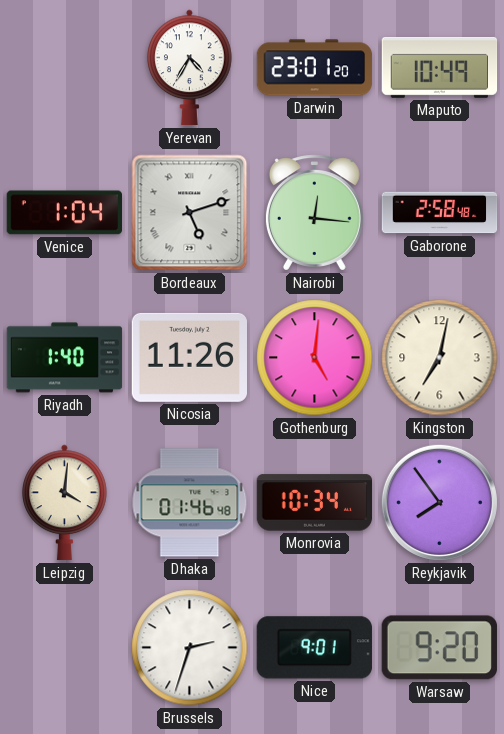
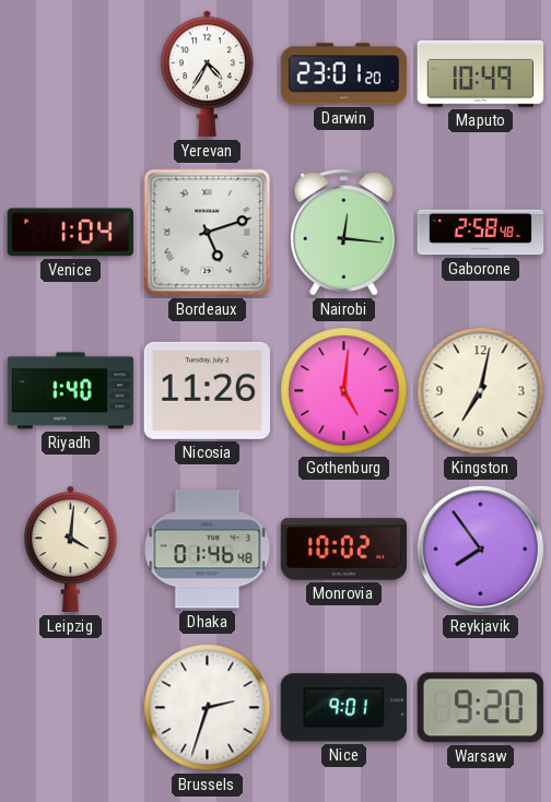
Monrovia: 10:34 -> 10:02 (344, 550)
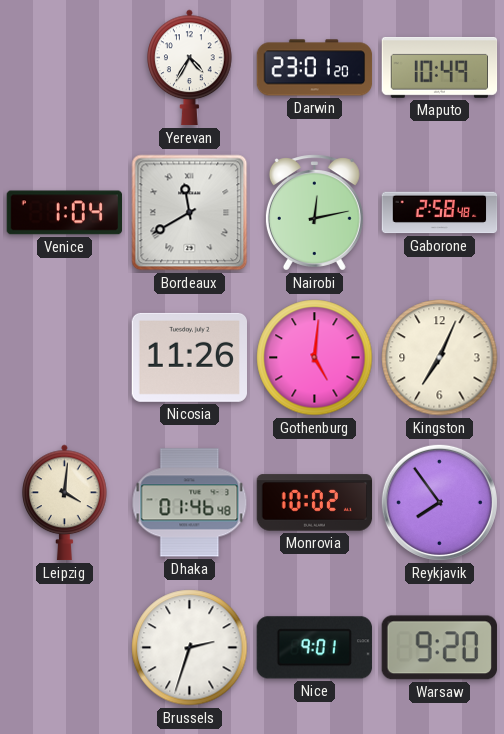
Bordeaux: 5:12 -> 11:40 (190, 213)
Nairobi: 12:16 -> 12:13 (314, 213)
Riyadh: 1:40 -> none (71, 391)
Kingston: 7:02 -> 7:04 (440, 358)
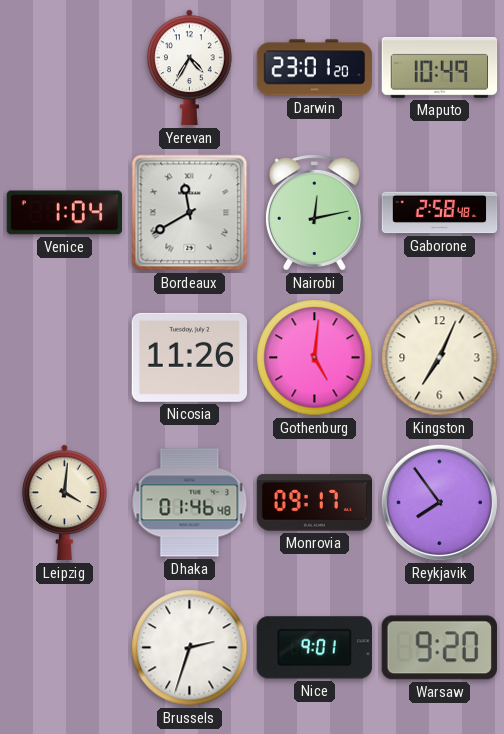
Monrovia: 10:02 -> 09:17 (315, 503)
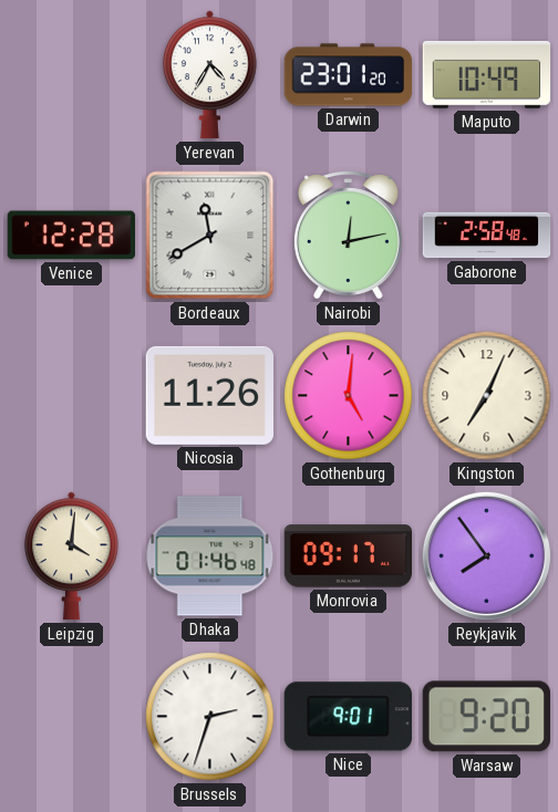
Venice: 1:04 -> 12:28 (71, 236)
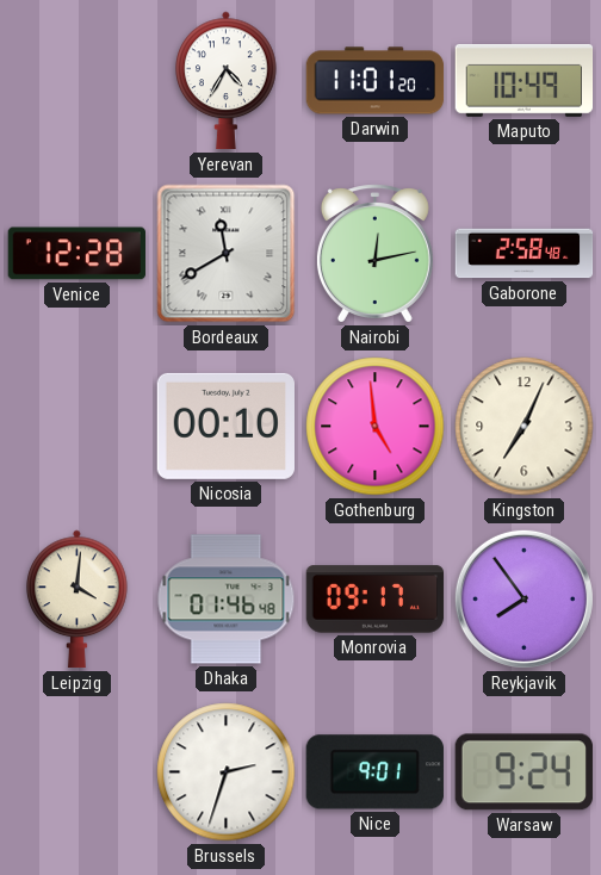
Darwin: 23:01 -> 11:01 (376, 81)
Nicosia: 11:26 -> 00:10 (225, 426)
Gothenburg: 5:01 -> 4:59 (376, 427)
Warsaw: 9:20 -> 9:24 (523, 772)
